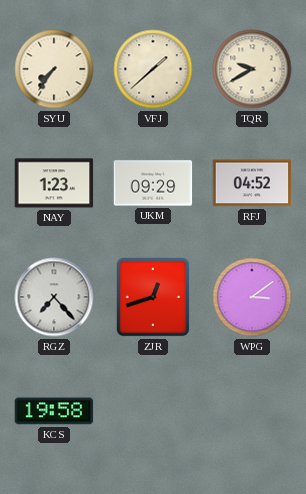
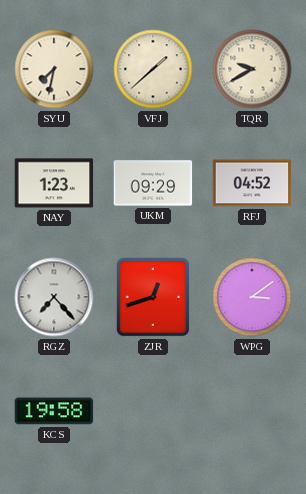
SYU: 7:36 -> 7:32 (54, 69)
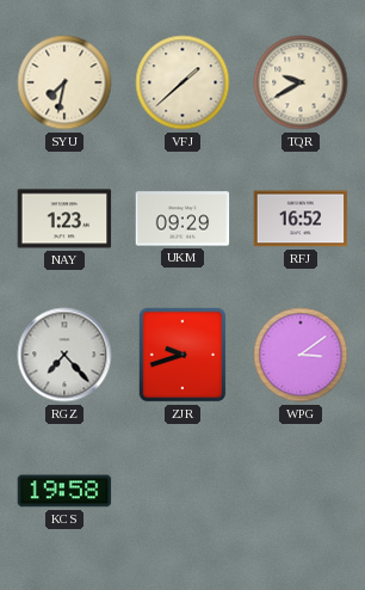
RFJ: 04:52 -> 16:52 (301, 219)
ZJR: 12:42 -> 9:42 (182, 355)
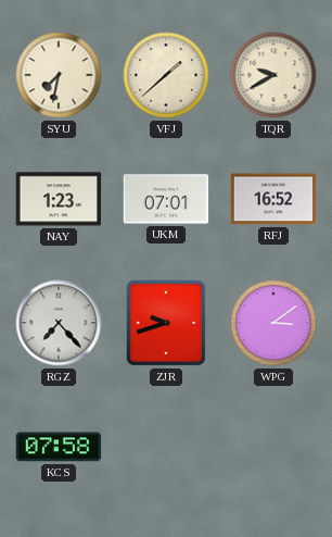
UKM: 09:29 -> 07:01 (166, 199)
KCS: 19:58 -> 07:58 (59, 447)
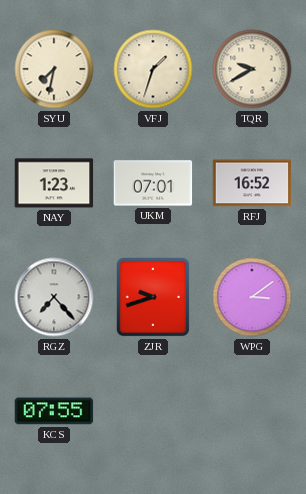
VFJ: 1:38 -> 1:33 (153, 69)
KCS: 07:58 -> 07:55 (54, 411)
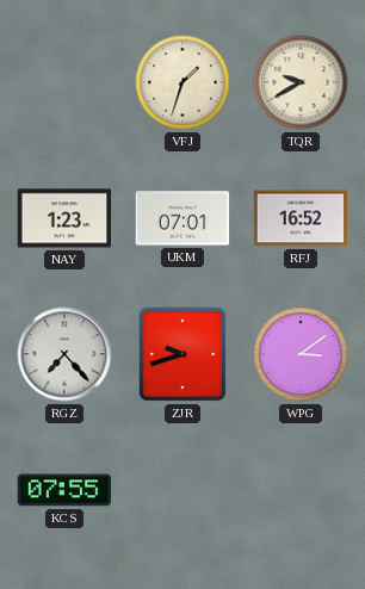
SYU: 7:32 -> none (54, 69)
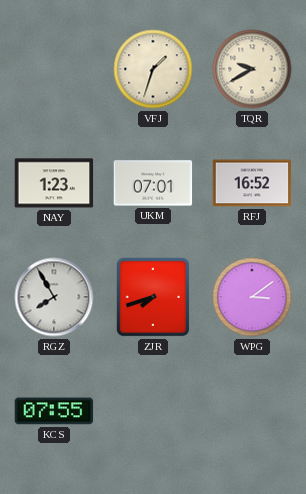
RGZ: 7:23 -> 7:55 (54, 297)
ZJR: 9:42 -> 7:42 (153, 297)
